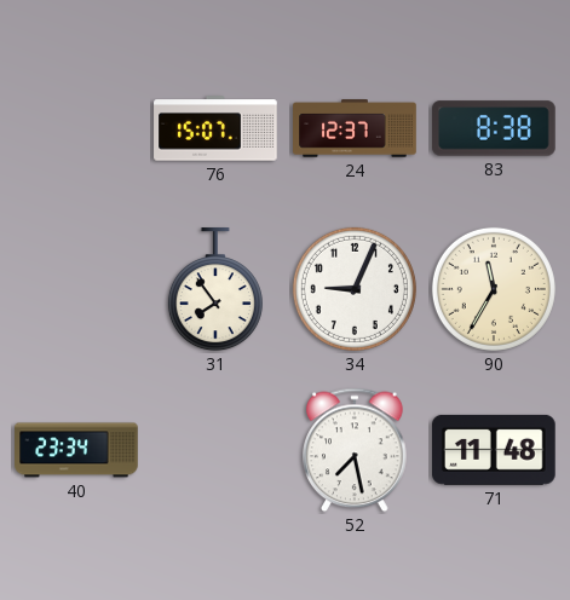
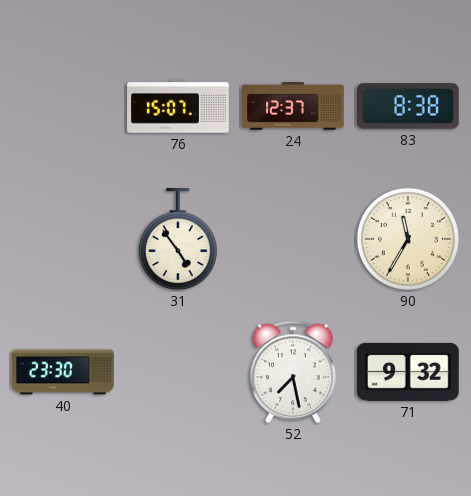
31: 7:54 -> 4:54 (178, 240)
34: 9:04 -> none (355, 289)
40: 23:34 -> 23:30 (63, 372)
71: 11:48 -> 9:32 (409, 372)
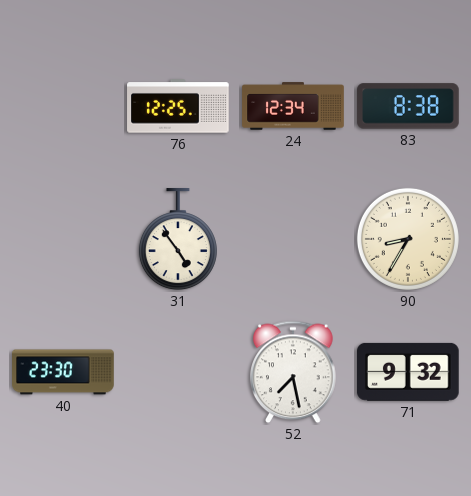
76: 15:07 -> 12:25 (178, 106)
24: 12:37 -> 12:34 (293, 106)
90: 11:35 -> 8:35 (408, 239)
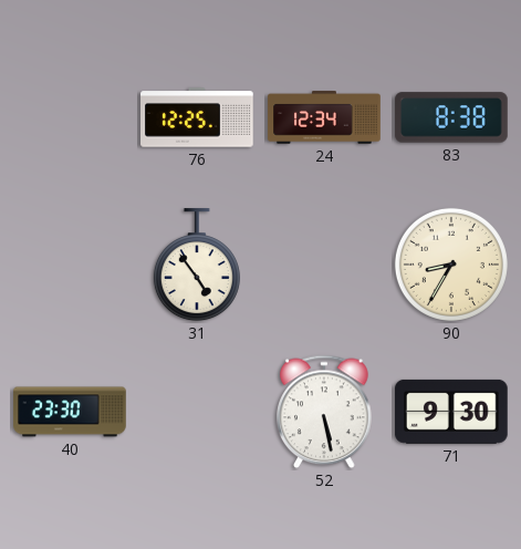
52: 7:28 -> 5:28 (324, 412)
71: 9:32 -> 9:30 (452, 412)
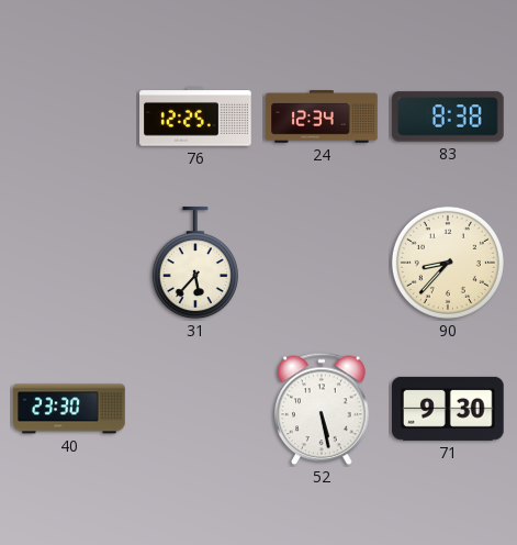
31: 4:54 -> 5:37 (195, 264)
90: 8:35 -> 8:37 (448, 263)
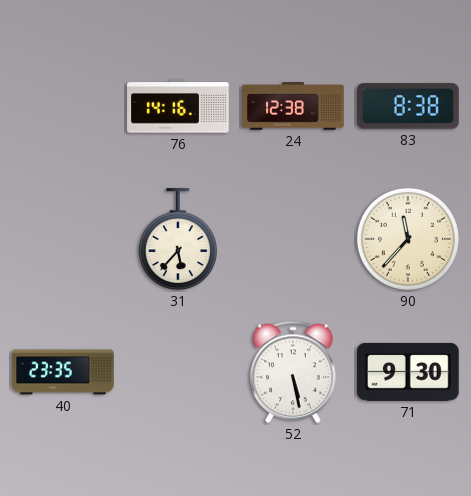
76: 12:25 -> 14:16 (178, 106)
24: 12:34 -> 12:38 (293, 106)
90: 8:37 -> 11:37 (408, 239)
40: 23:30 -> 23:35 (63, 372)
